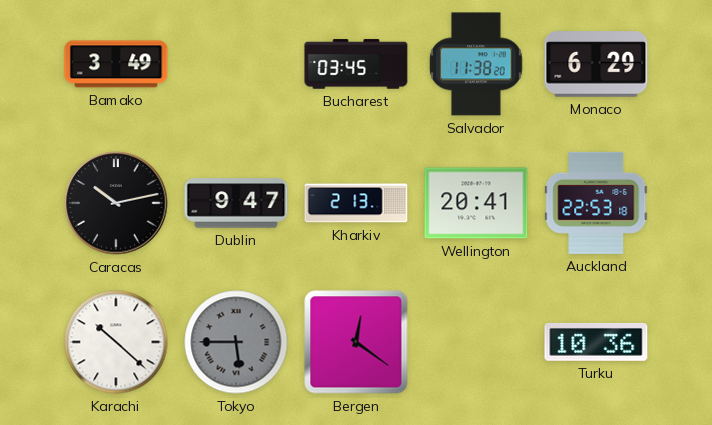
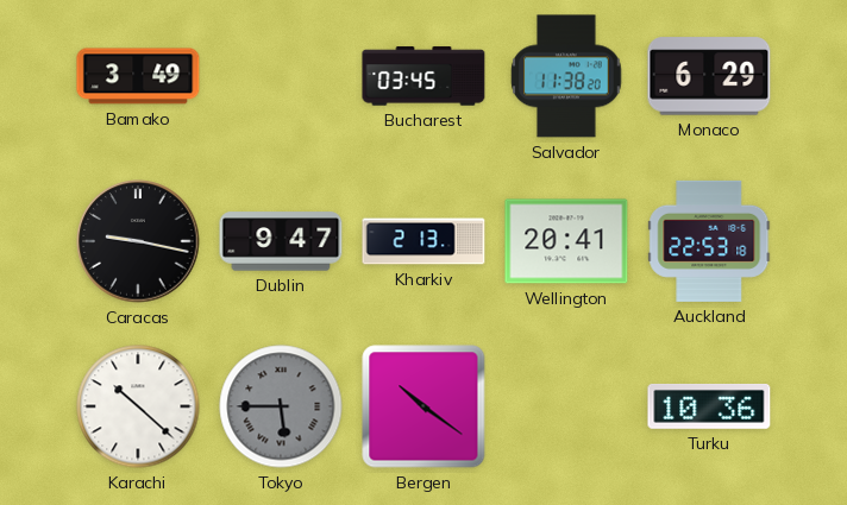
Caracas: 10:13 -> 9:17 (138, 241)
Bergen: 12:21 -> 10:21 (424, 406)
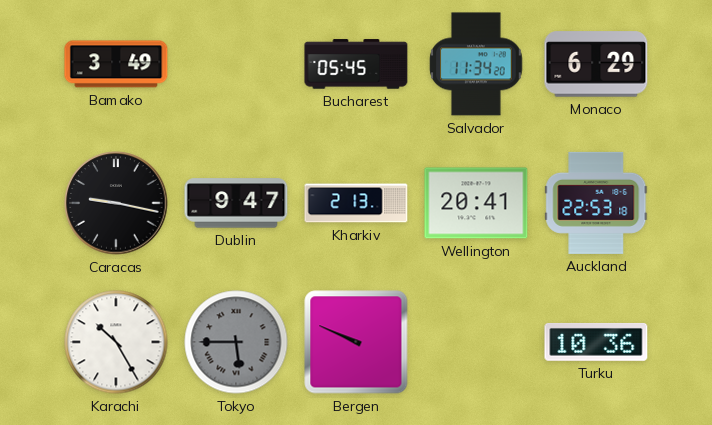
Bucharest: 03:45 -> 05:45 (356, 64)
Salvador: 11:38 -> 11:34 (476, 64)
Karachi: 10:22 -> 10:25 (116, 342)
Bergen: 10:21 -> 9:49 (356, 342)
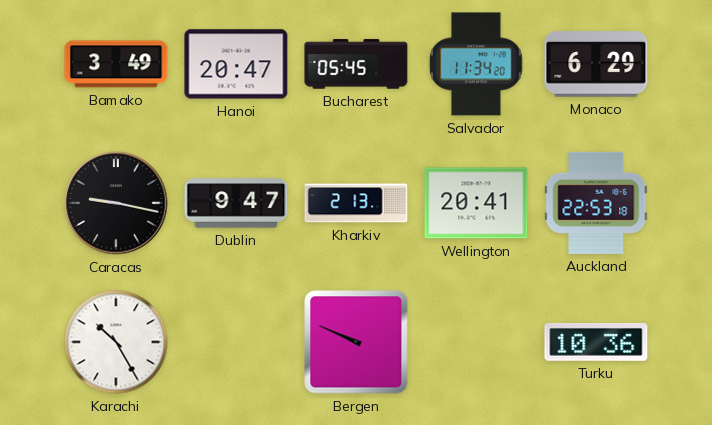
Hanoi: none -> 20:47 (236, 64)
Tokyo: 5:45 -> none (236, 342)
